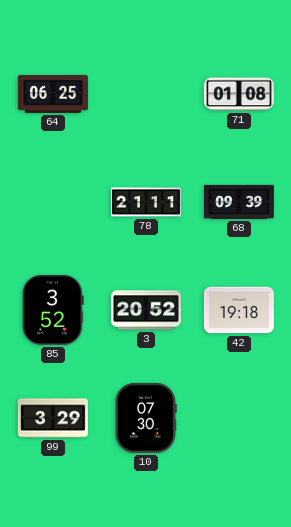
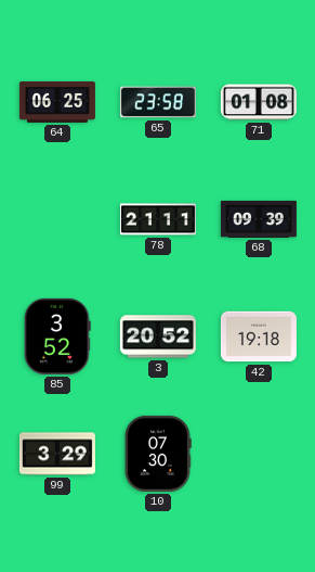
65: none -> 23:58 (158, 102)
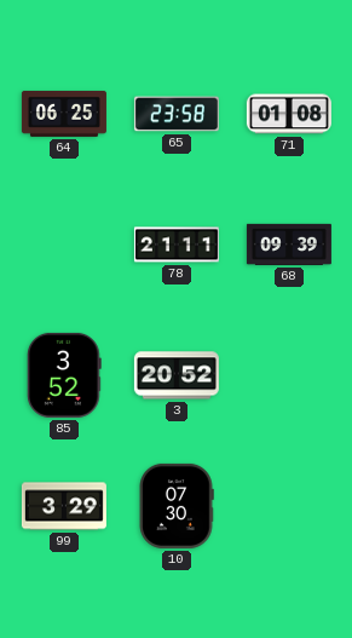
42: 19:18 -> none (259, 336)
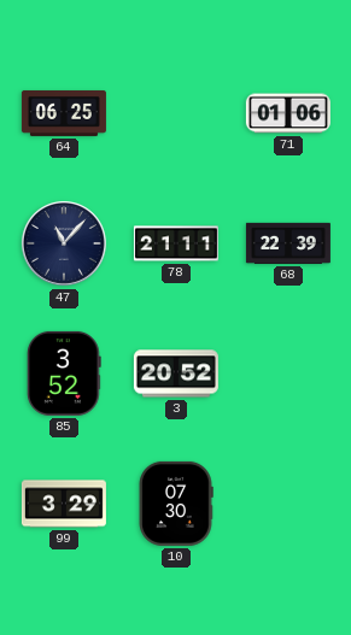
65: 23:58 -> none (177, 114)
71: 01:08 -> 01:06 (288, 113)
47: none -> 11:07 (64, 243)
68: 09:39 -> 22:39 (288, 243)
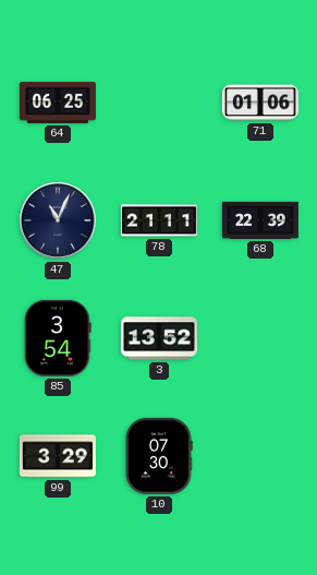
47: 11:07 -> 11:04 (58, 220)
85: 3:52 -> 3:54 (59, 338)
3: 20:52 -> 13:52 (159, 338)
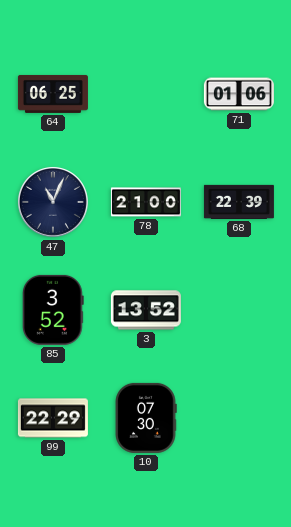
78: 21:11 -> 21:00 (146, 202)
85: 3:54 -> 3:52 (54, 310)
99: 3:29 -> 22:29 (53, 418)
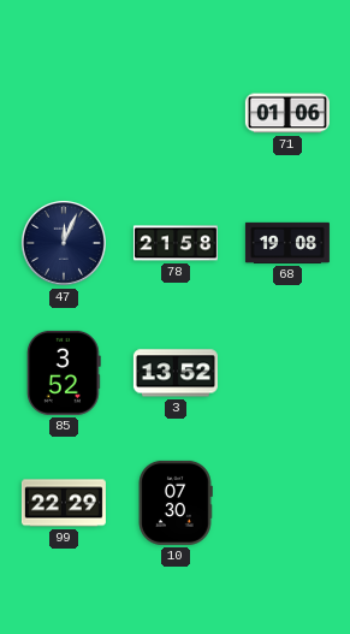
64: 06:25 -> none (53, 94)
47: 11:04 -> 12:04 (64, 243)
78: 21:00 -> 21:58 (176, 243)
68: 22:39 -> 19:08 (287, 243)
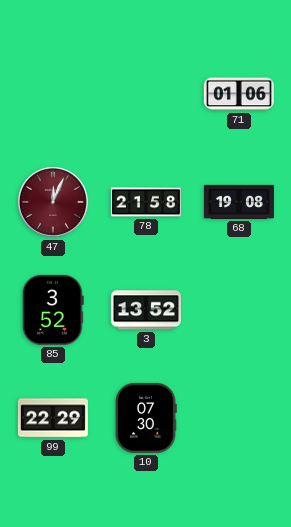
47 dial: navy -> burgundy (53, 202)
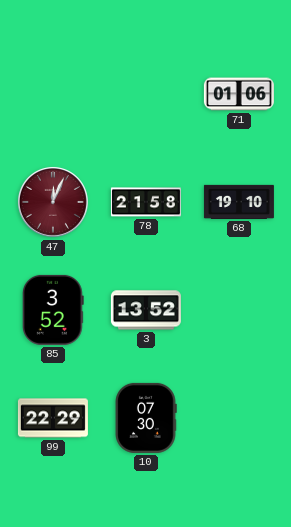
68: 19:08 -> 19:10 (239, 202)
